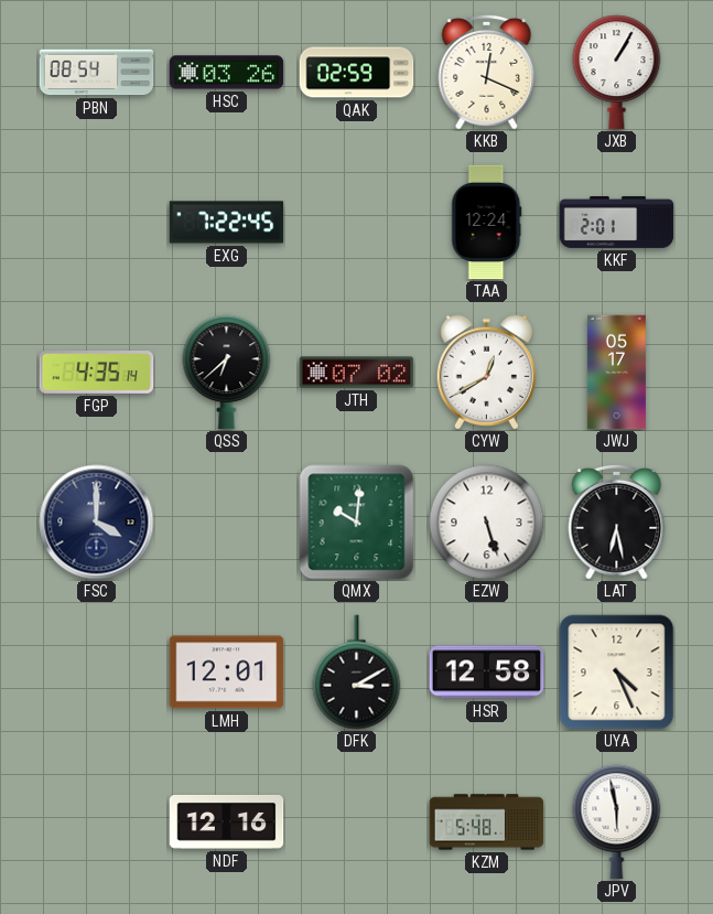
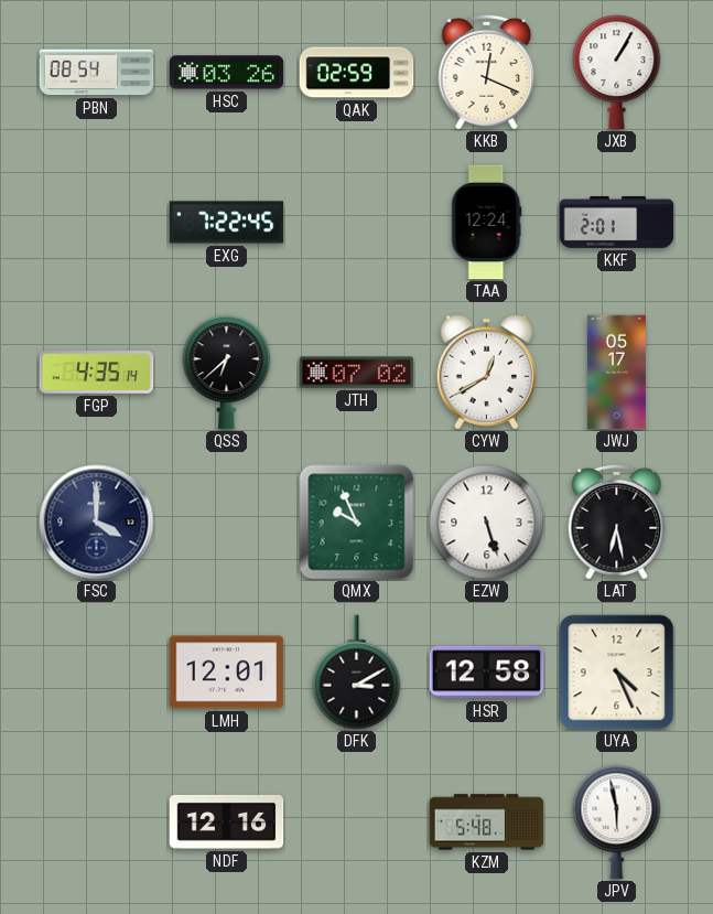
QMX: 10:01 -> 9:56 (357, 523)
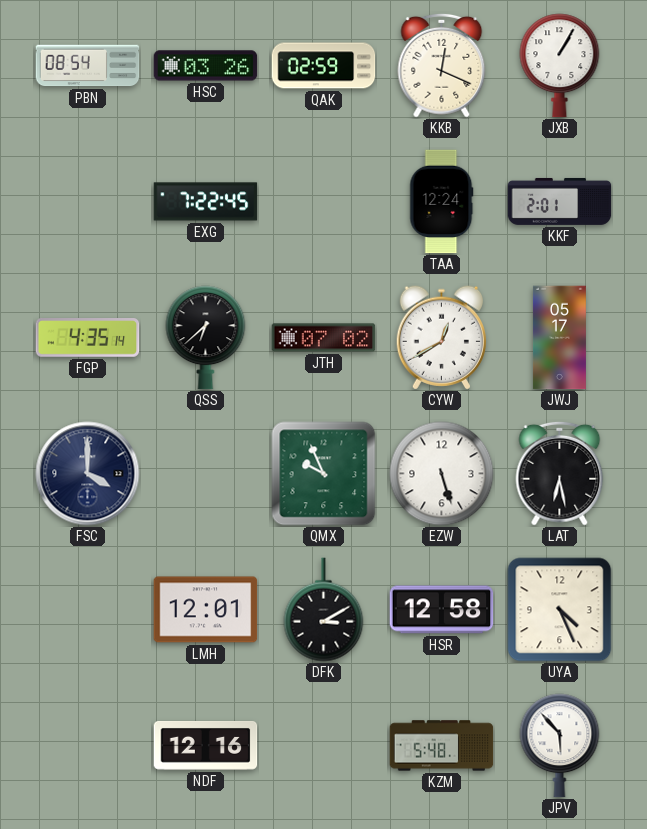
JPV: 5:58 -> 5:53 (560, 746)
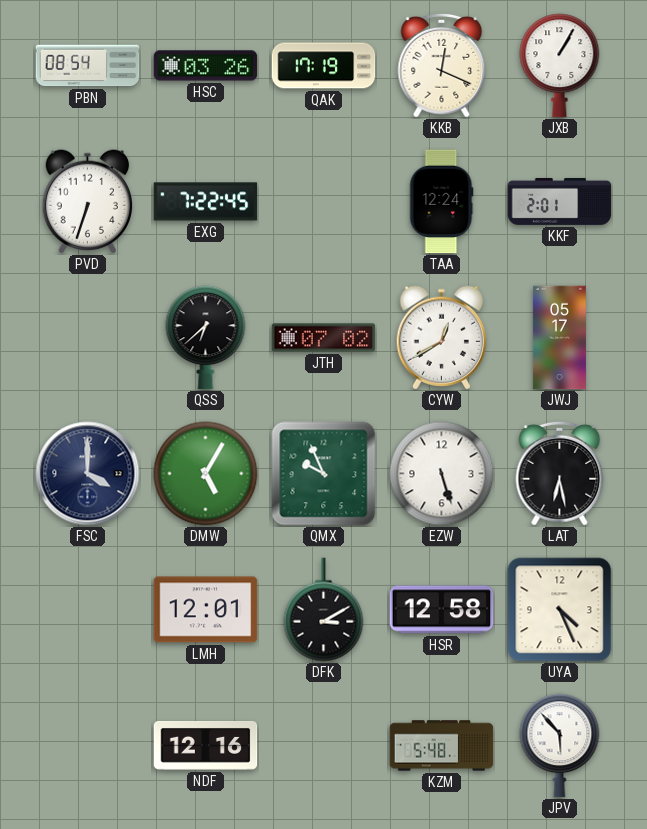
QAK: 02:59 -> 17:19 (324, 66)
PVD: none -> 6:33 (87, 202)
FGP: 4:35 -> none (88, 338)
DMW: none -> 5:05 (206, 474)
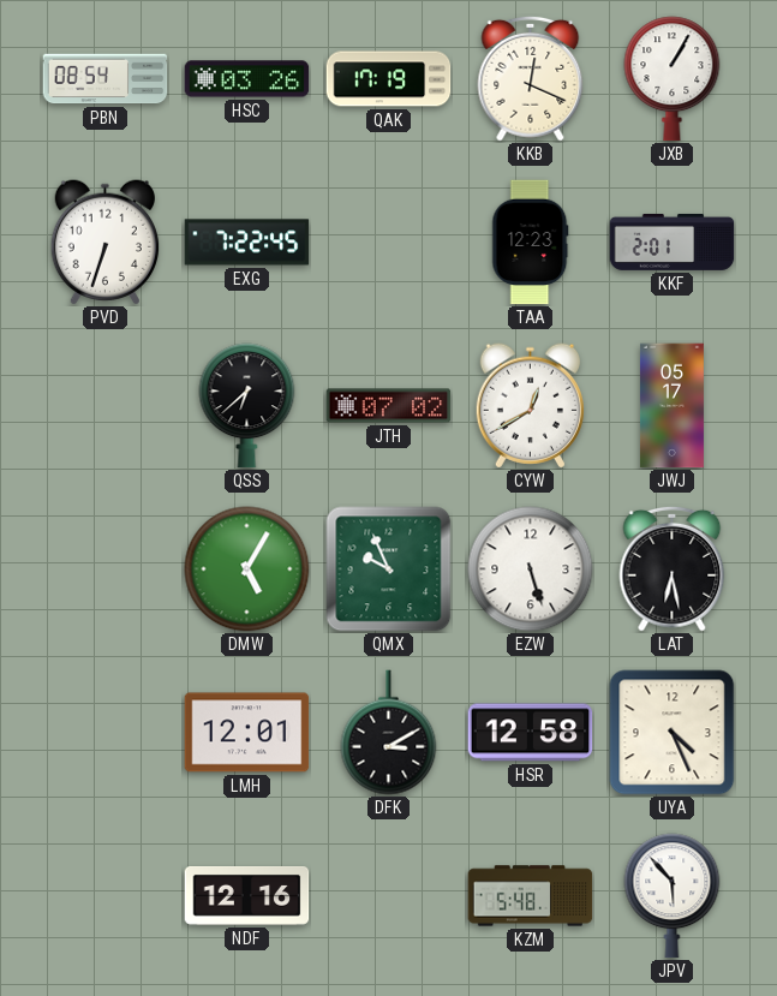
TAA: 12:24 -> 12:23 (531, 243)
FSC: 4:00 -> none (88, 474)
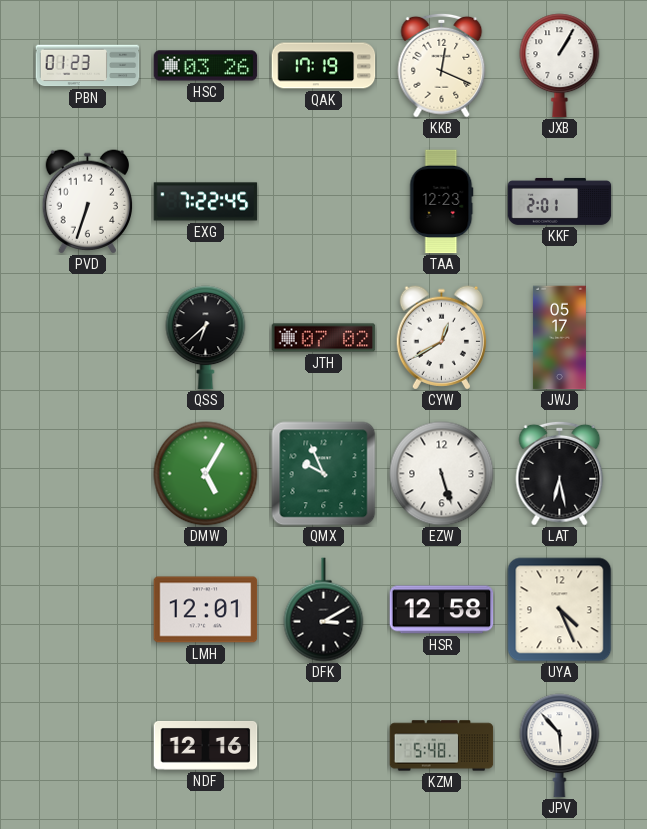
PBN: 08:54 -> 01:23 (88, 66)
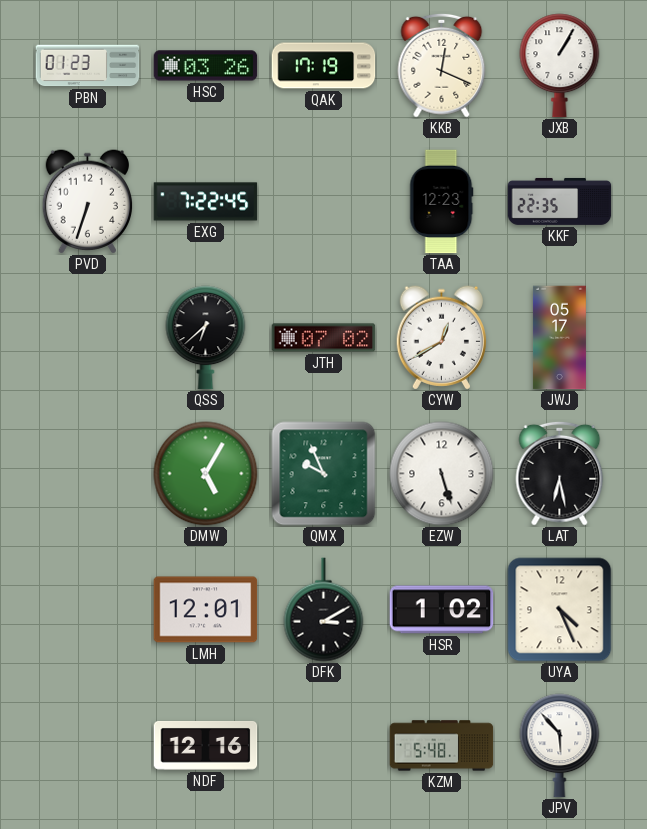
KKF: 2:01 -> 22:35 (560, 201)
HSR: 12:58 -> 1:02 (442, 610)
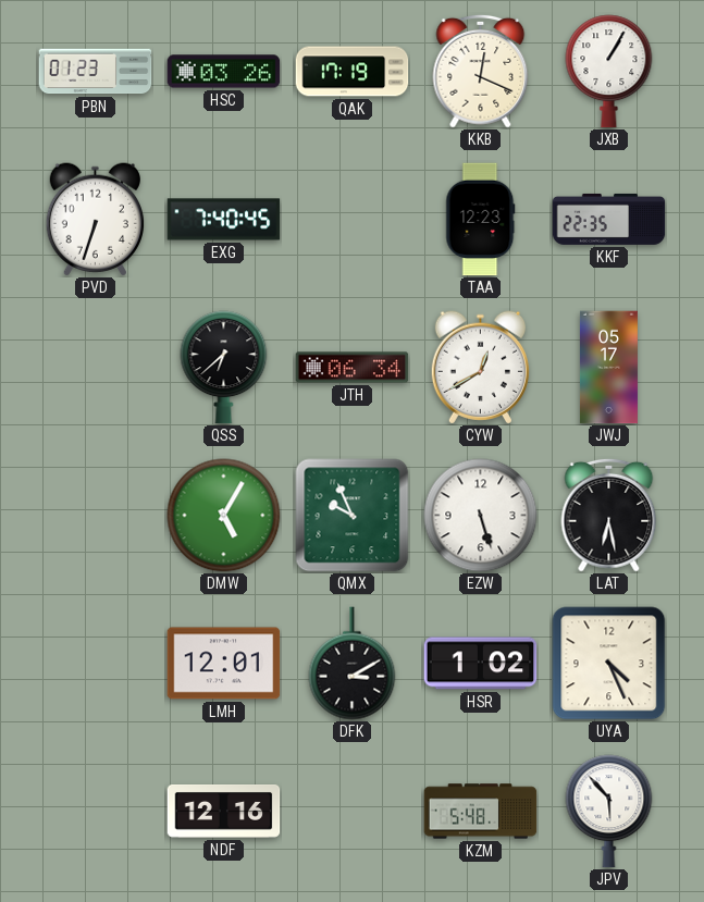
EXG: 7:22 -> 7:40 (224, 220)
JTH: 07:02 -> 06:34 (353, 368)
